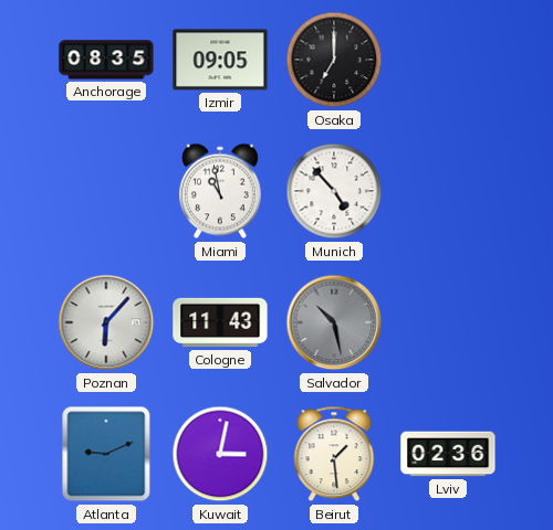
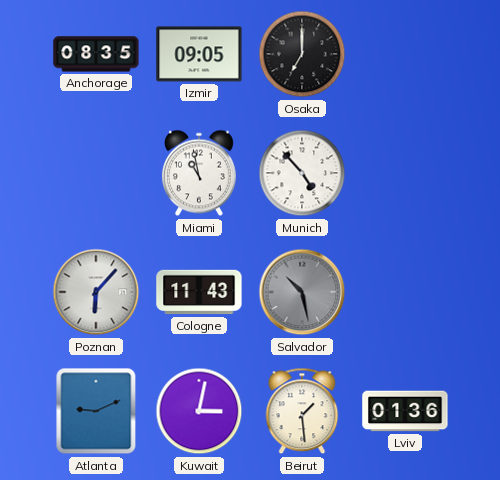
Lviv: 02:36 -> 01:36 (405, 411)
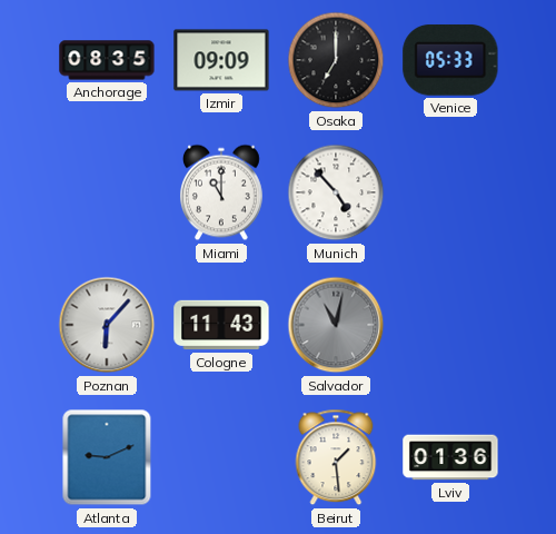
Izmir: 09:05 -> 09:09 (221, 60)
Venice: none -> 05:33 (450, 60)
Miami: 10:58 -> 11:00 (221, 192)
Salvador: 10:28 -> 11:02 (336, 325)
Kuwait: 3:02 -> none (199, 411)
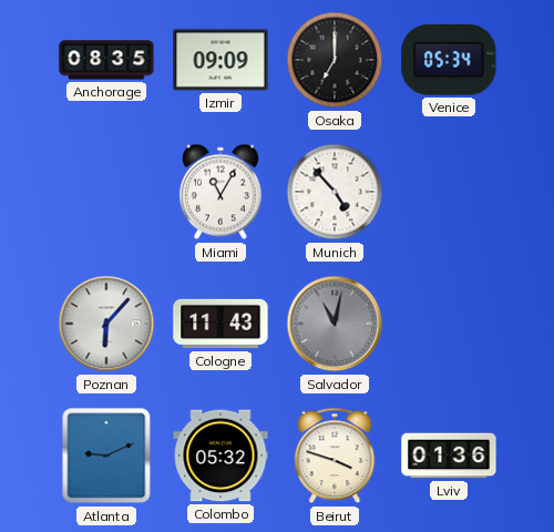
Venice: 05:33 -> 05:34 (449, 60)
Miami: 11:00 -> 11:05 (220, 192)
Colombo: none -> 05:32 (220, 456)
Beirut: 1:29 -> 3:48 (335, 456)
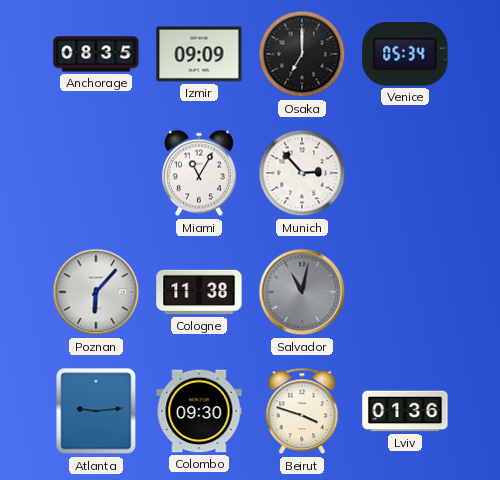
Munich: 4:53 -> 2:53 (302, 173)
Cologne: 11:43 -> 11:38 (199, 292)
Atlanta: 9:11 -> 9:14 (96, 411)
Colombo: 05:32 -> 09:30 (199, 411)
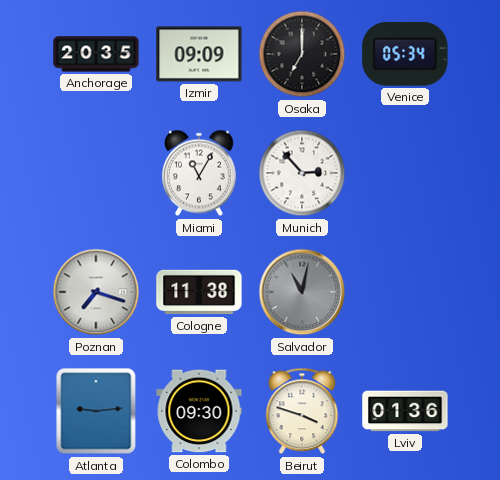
Anchorage: 08:35 -> 20:35 (96, 54)
Poznan: 6:07 -> 7:18 (96, 292)
